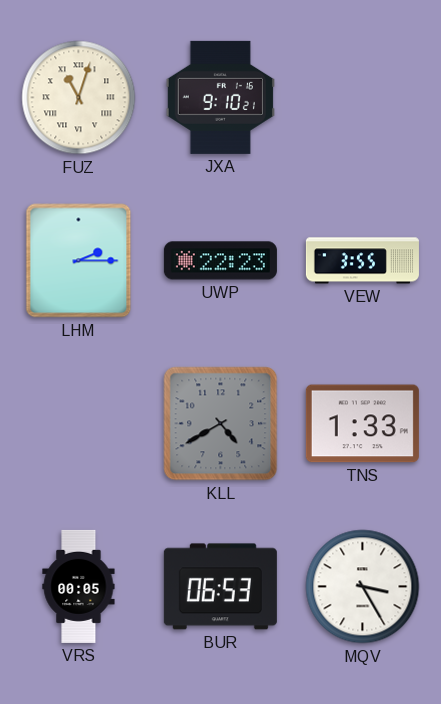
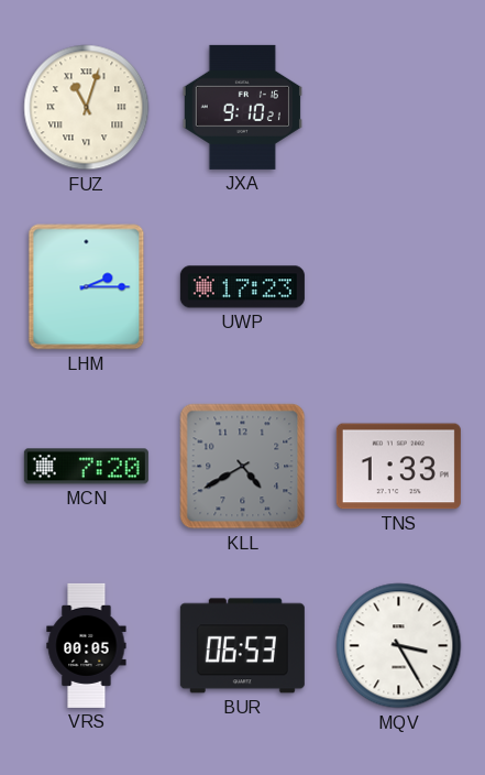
UWP: 22:23 -> 17:23 (242, 287)
VEW: 3:55 -> none (362, 261)
MCN: none -> 7:20 (86, 467)
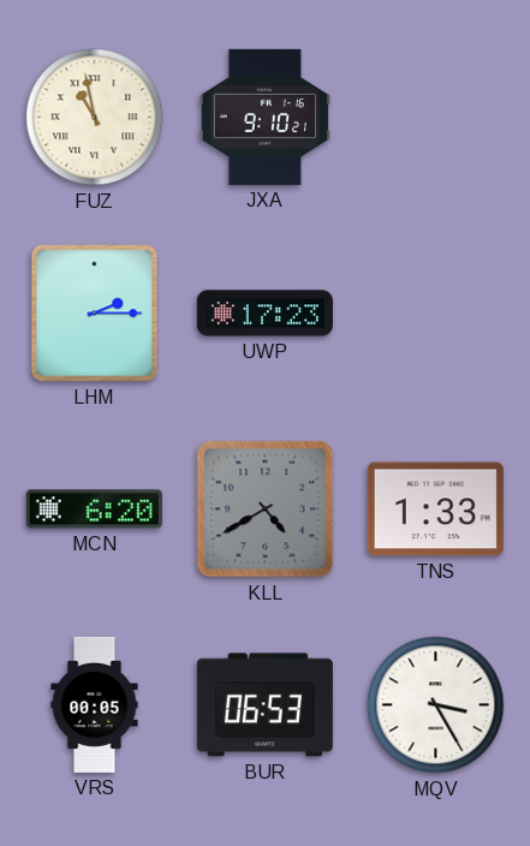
FUZ: 11:03 -> 10:58 (95, 118)
MCN: 7:20 -> 6:20 (94, 510)
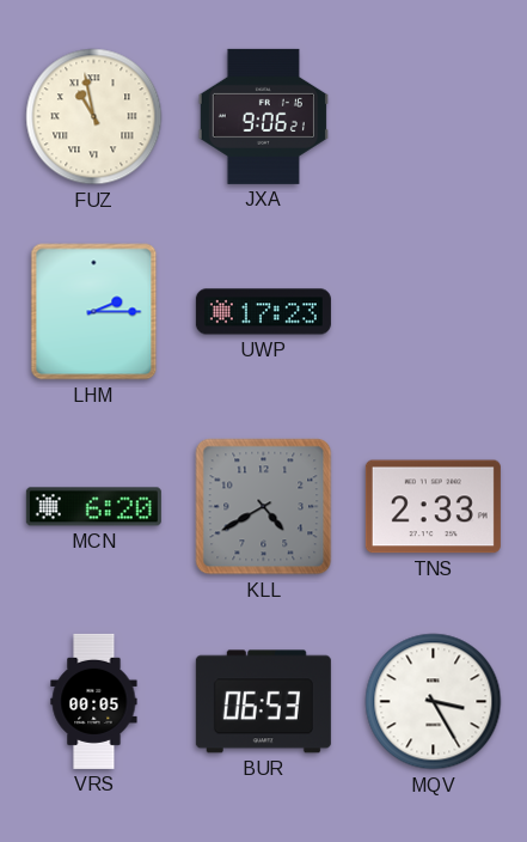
JXA: 9:10 -> 9:06 (263, 116)
TNS: 1:33 -> 2:33 (433, 507)
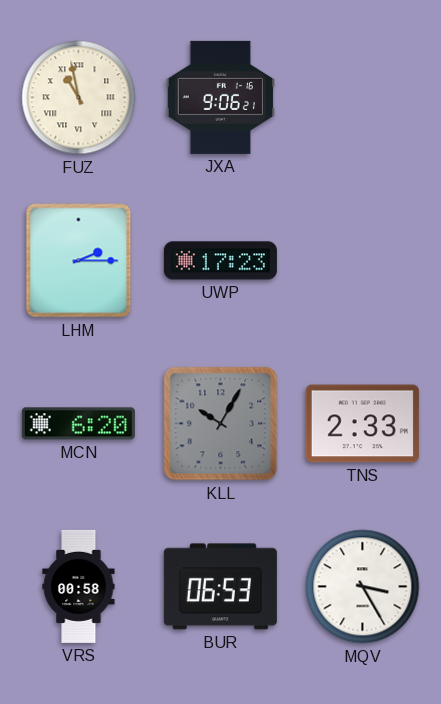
KLL: 4:40 -> 10:05 (221, 424)
VRS: 00:05 -> 00:58 (79, 586)
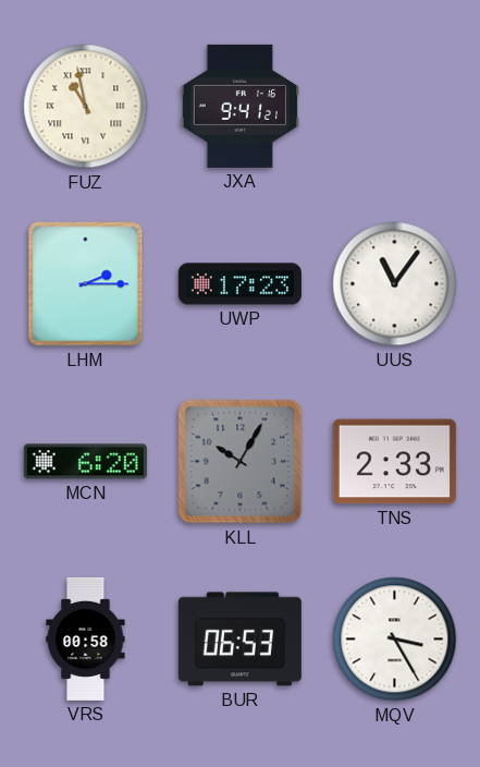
JXA: 9:06 -> 9:41 (239, 106)
UUS: none -> 11:06 (395, 284)
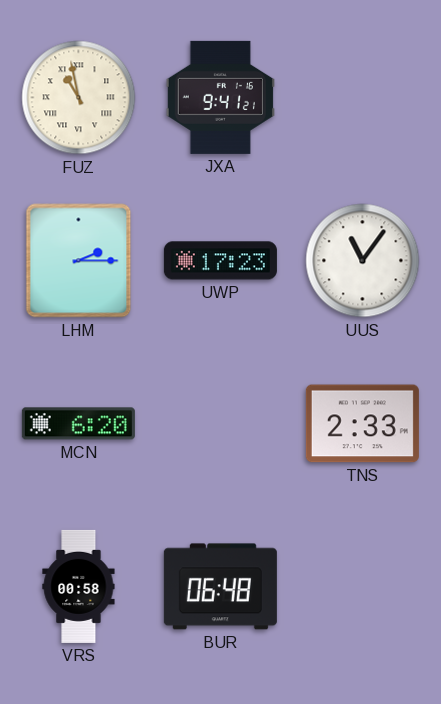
KLL: 10:05 -> none (241, 462)
BUR: 06:53 -> 06:48 (220, 587)
MQV: 3:25 -> none (395, 640)
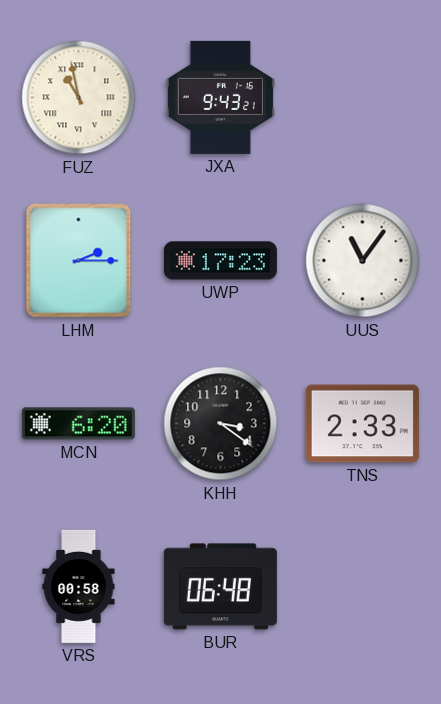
JXA: 9:41 -> 9:43 (220, 97)
KHH: none -> 3:21 (221, 424)
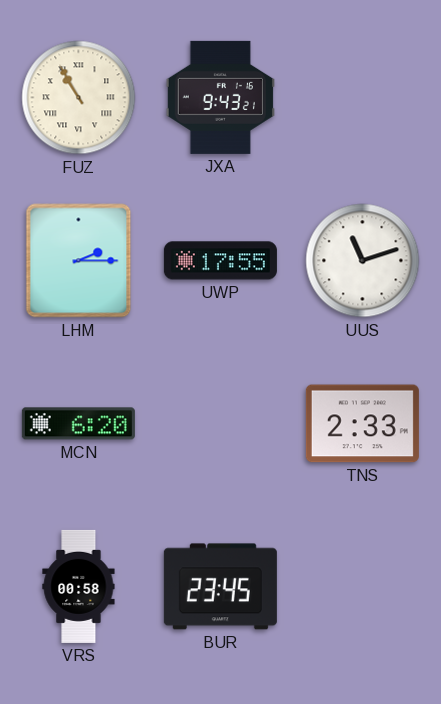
FUZ: 10:58 -> 10:55 (79, 98)
UWP: 17:23 -> 17:55 (220, 261)
UUS: 11:06 -> 11:12 (363, 261)
KHH: 3:21 -> none (221, 424)
BUR: 06:48 -> 23:45 (220, 587)
